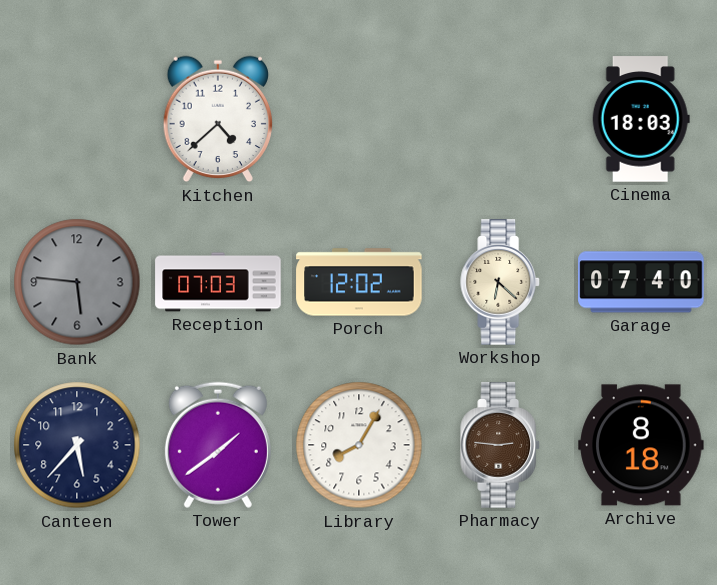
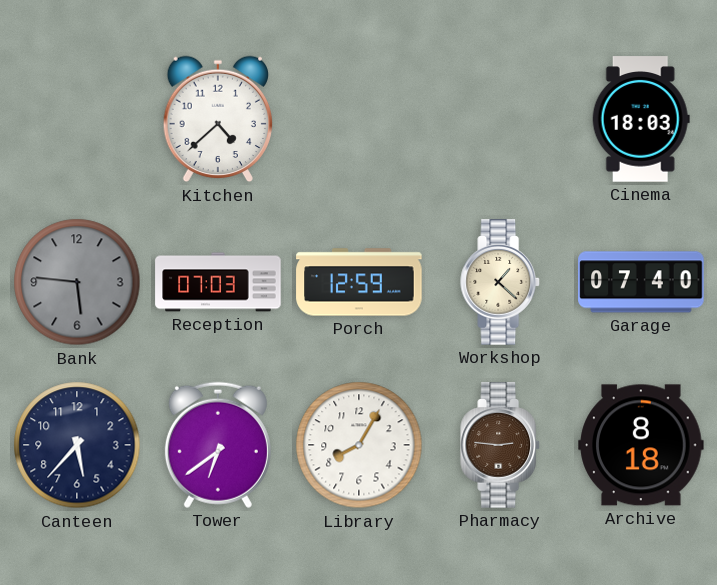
Porch: 12:02 -> 12:59 (359, 282)
Workshop: 6:22 -> 1:22 (501, 282)
Tower: 1:39 -> 6:39 (218, 445)
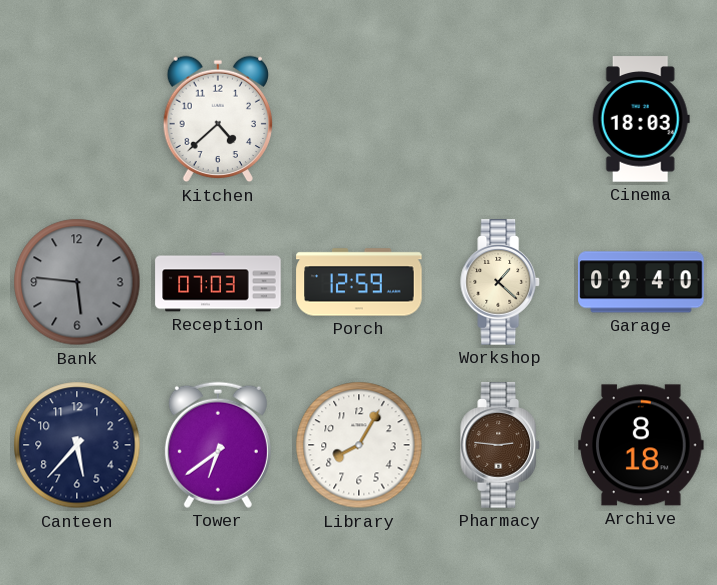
Garage: 07:40 -> 09:40 (641, 282)
